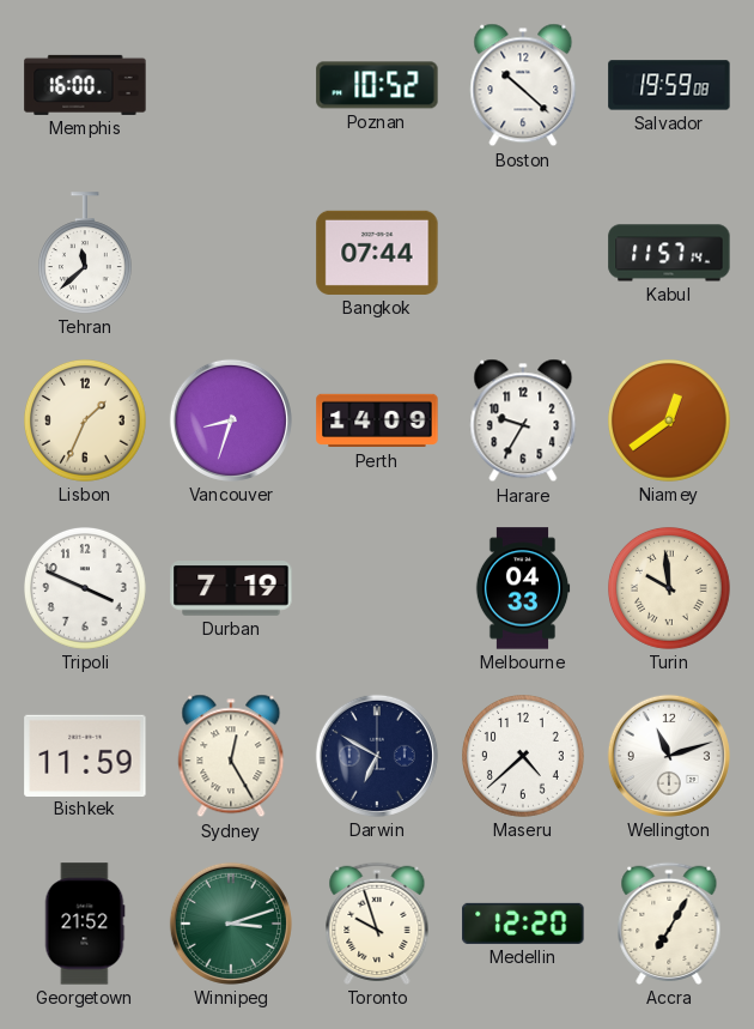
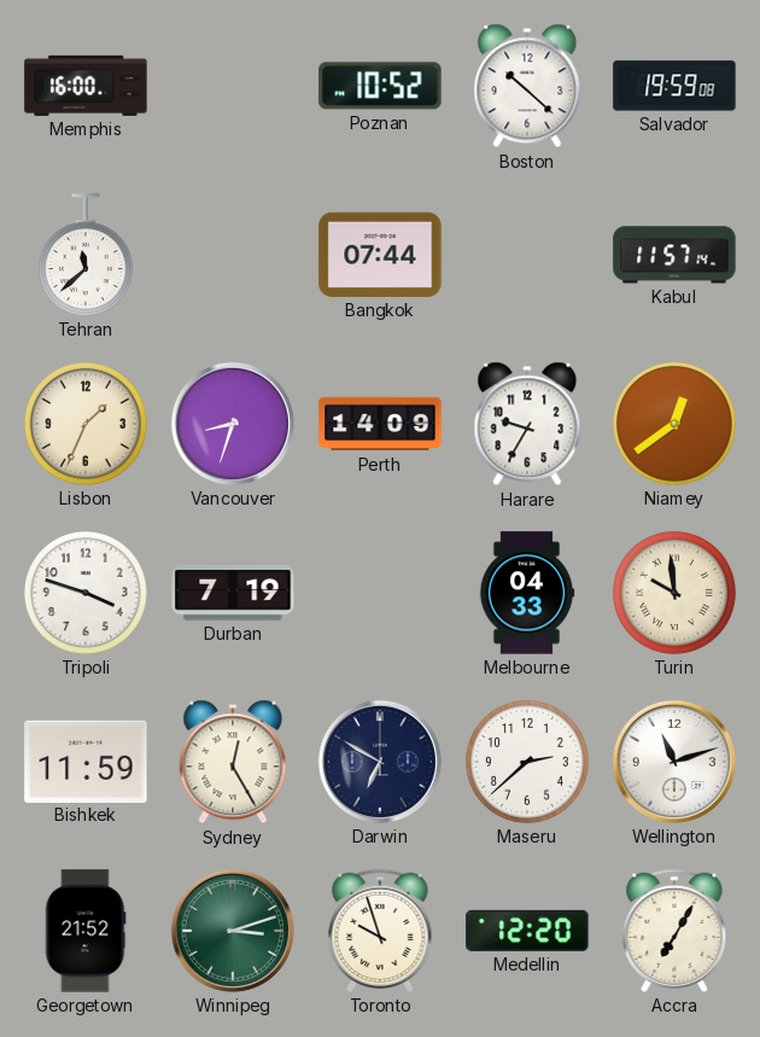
Tripoli: 3:49 -> 3:48 (87, 594)
Maseru: 4:38 -> 2:38 (528, 763)
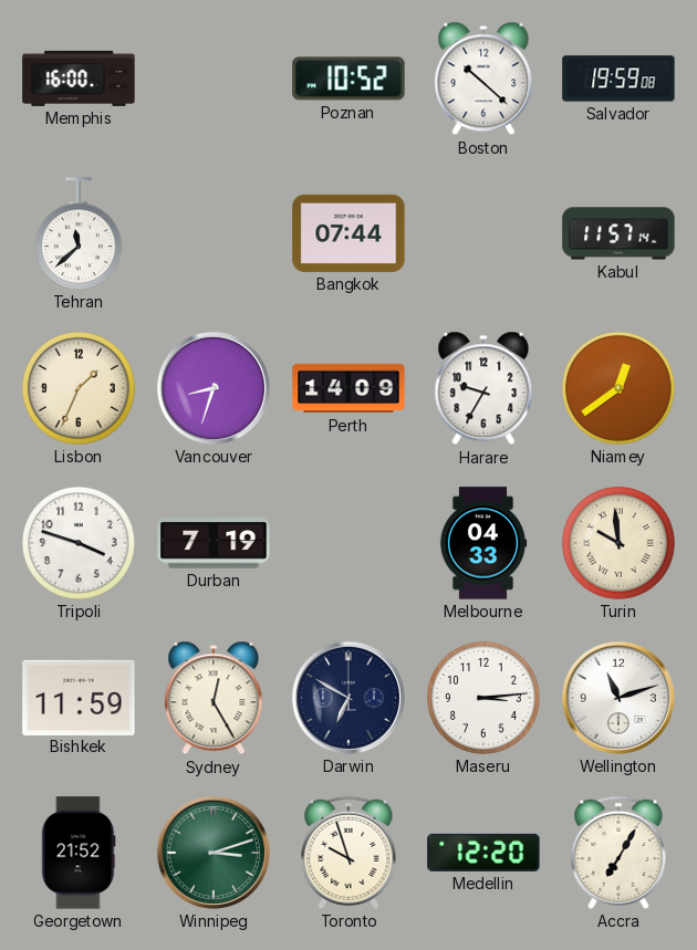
Maseru: 2:38 -> 3:14 (485, 699)
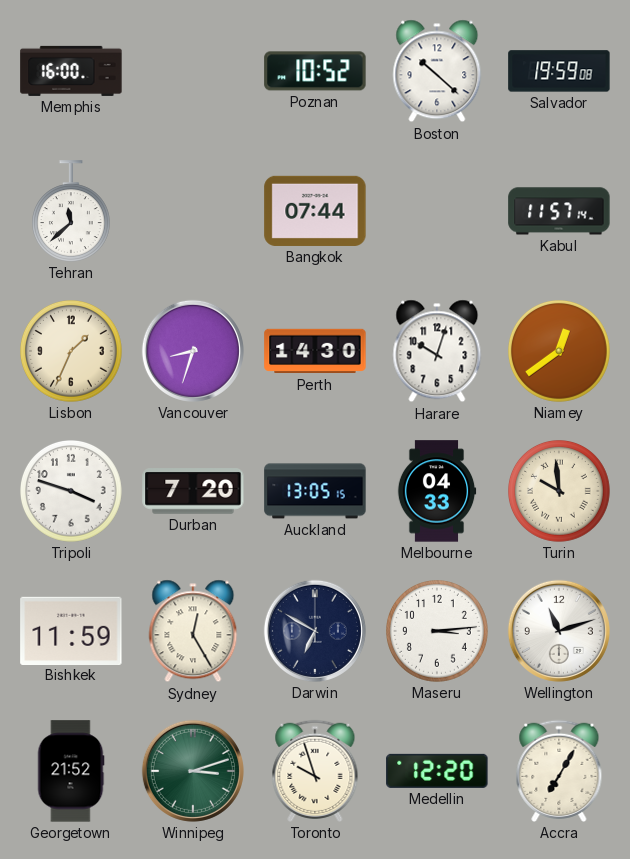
Perth: 14:09 -> 14:30 (315, 351)
Harare: 9:35 -> 10:03 (437, 351)
Durban: 7:19 -> 7:20 (193, 491)
Auckland: none -> 13:05 (315, 491)
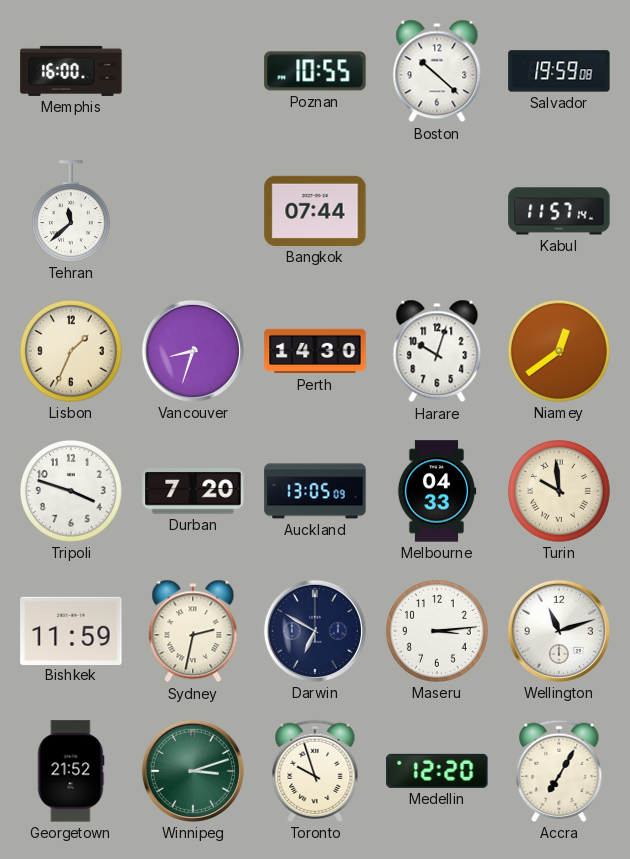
Poznan: 10:52 -> 10:55 (315, 71)
Auckland: 13:05:15 -> 13:05:09 (315, 491)
Sydney: 12:25 -> 2:32 (193, 631)
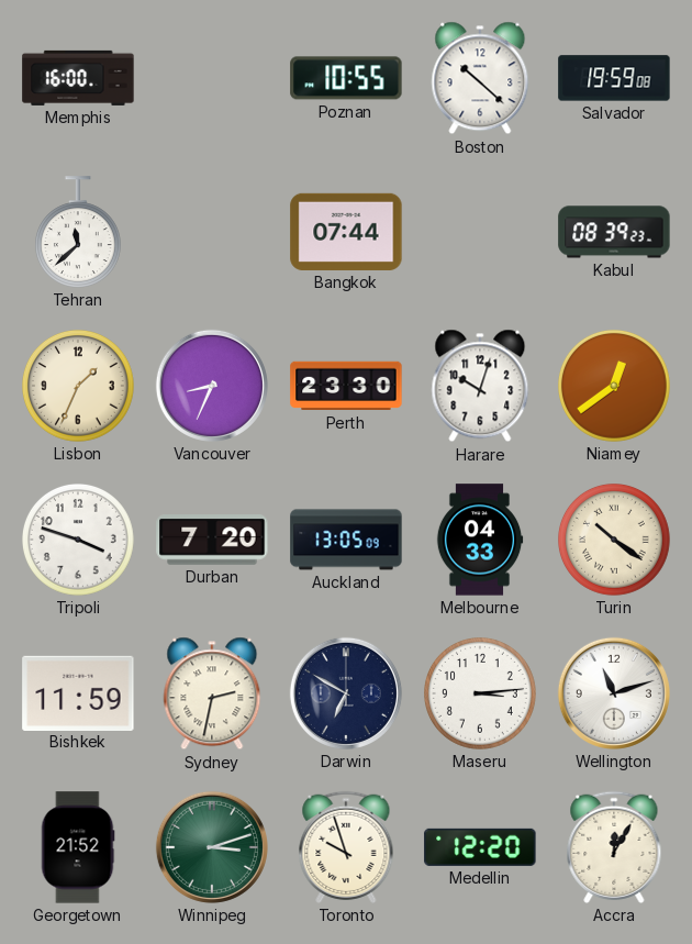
Kabul: 11:57 -> 08:39 (614, 232)
Vancouver: 8:33 -> 8:34 (212, 386)
Perth: 14:30 -> 23:30 (346, 386)
Turin: 9:59 -> 10:21 (615, 541)
Accra: 7:05 -> 12:05 (614, 847)
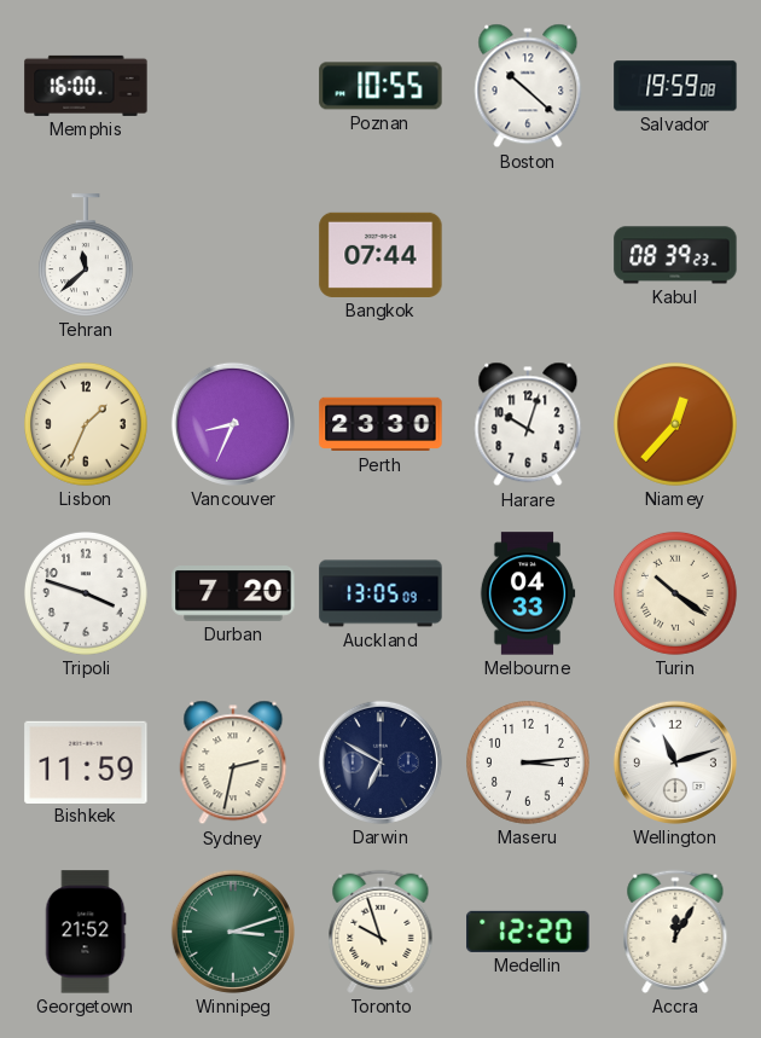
Niamey: 12:39 -> 12:37 (676, 425)
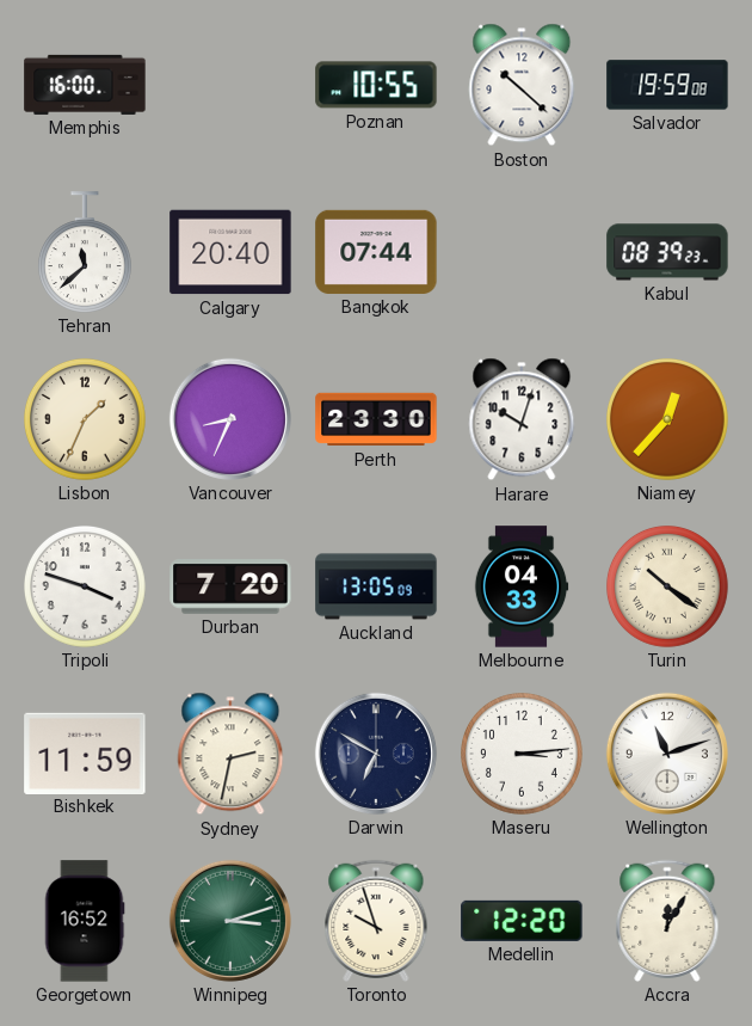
Calgary: none -> 20:40 (230, 252)
Georgetown: 21:52 -> 16:52 (85, 921)
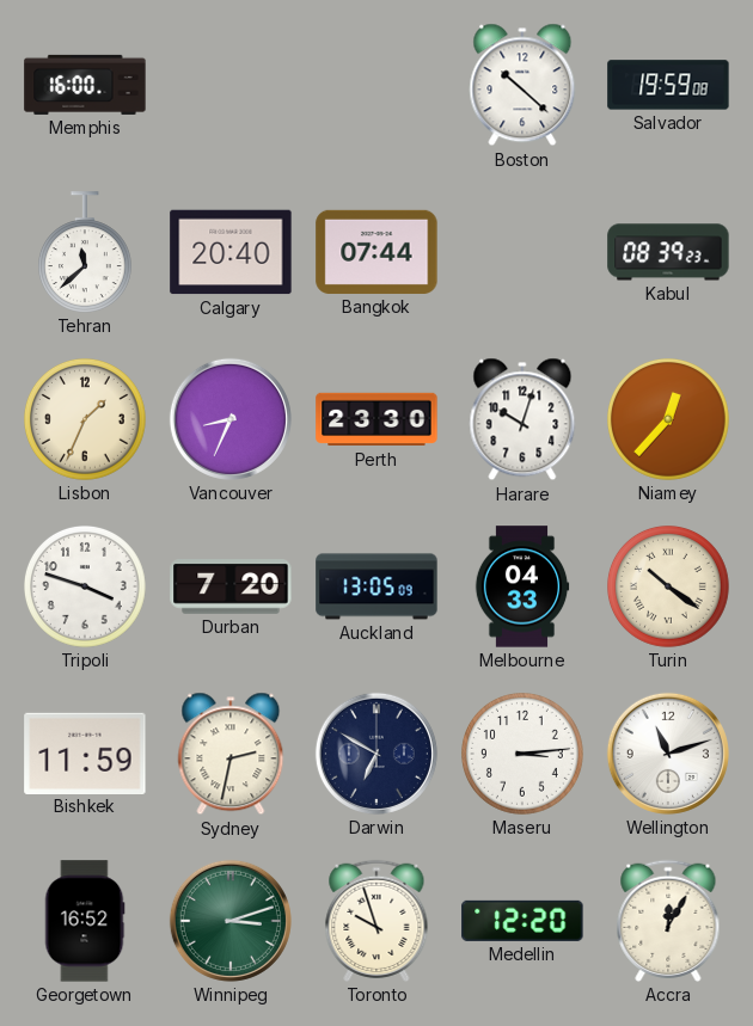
Poznan: 10:55 -> none (376, 85)
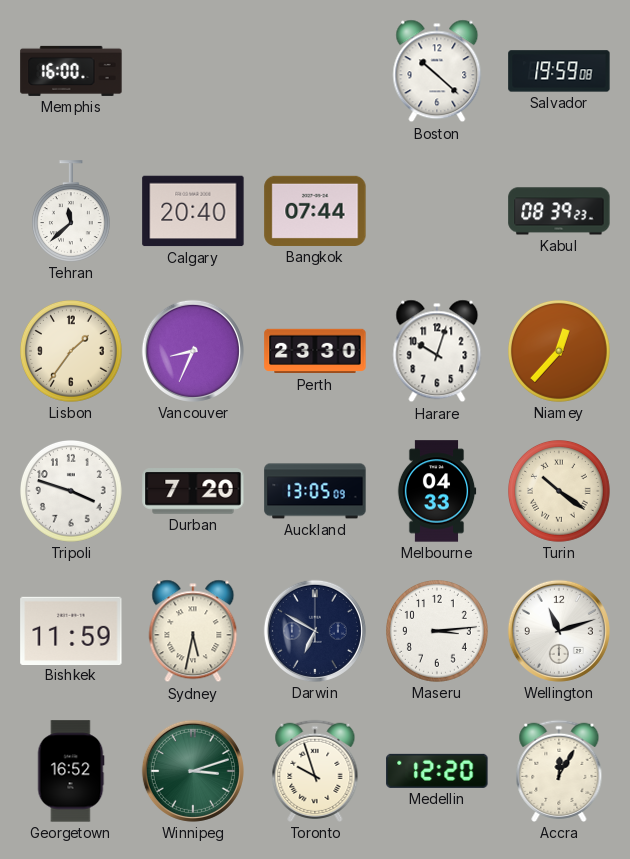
Lisbon: 1:34 -> 1:36 (72, 352)
Sydney: 2:32 -> 5:32 (193, 631)
